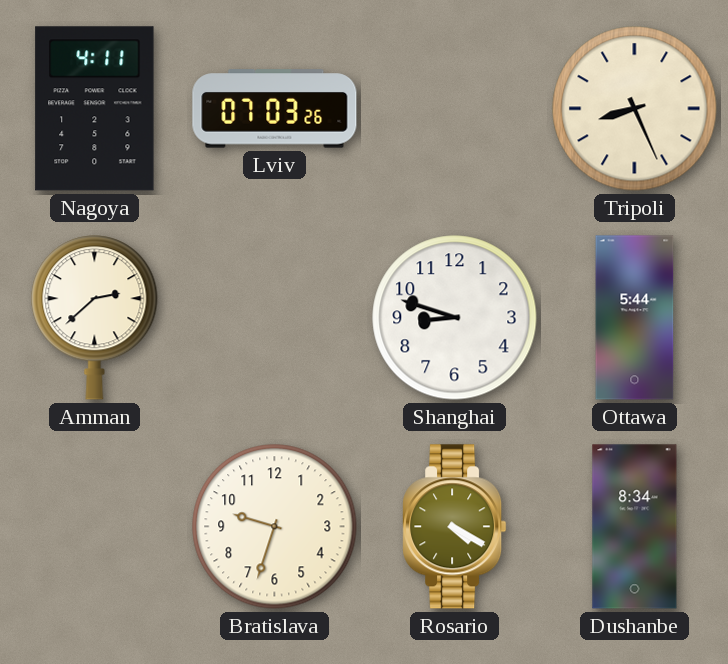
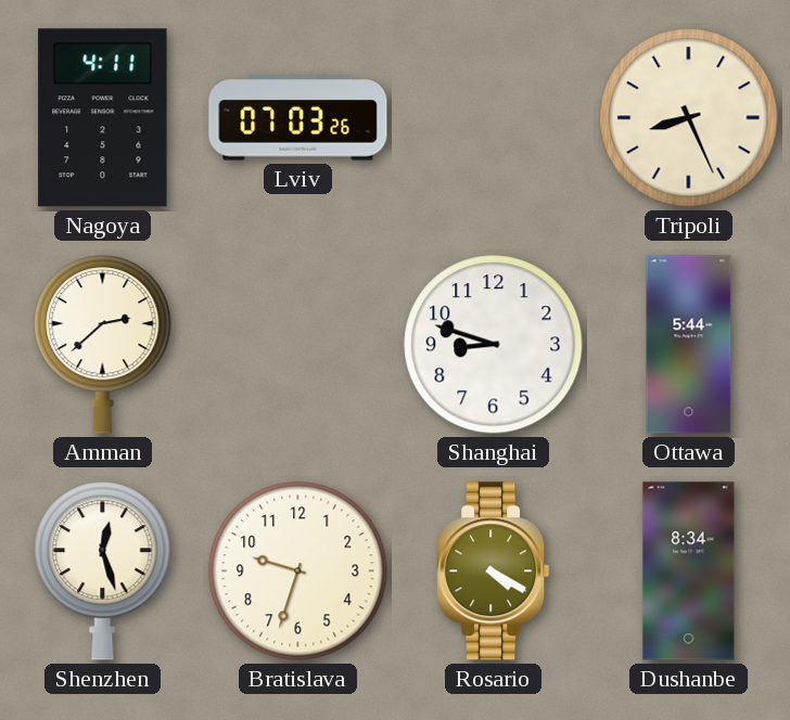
Shenzhen: none -> 12:27 (103, 571)
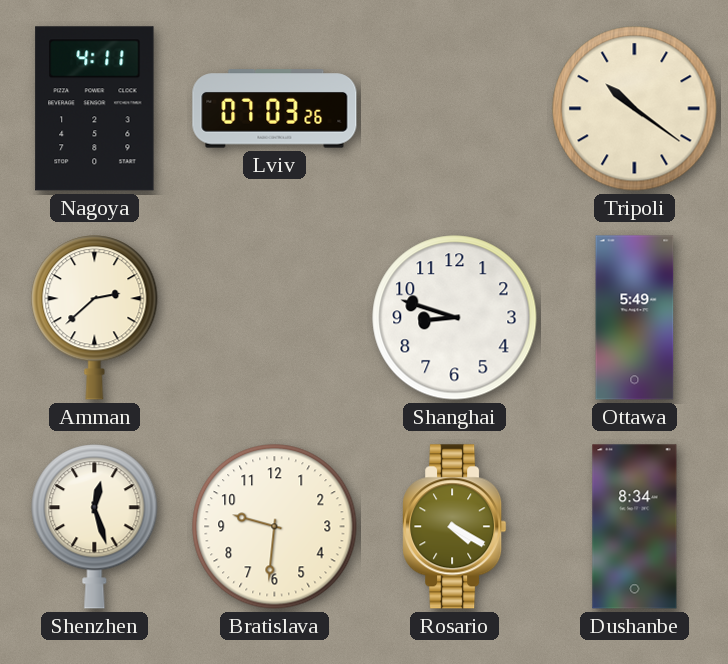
Tripoli: 8:26 -> 10:21 (635, 109)
Ottawa: 5:44 -> 5:49 (635, 318)
Bratislava: 9:33 -> 9:31 (275, 527)
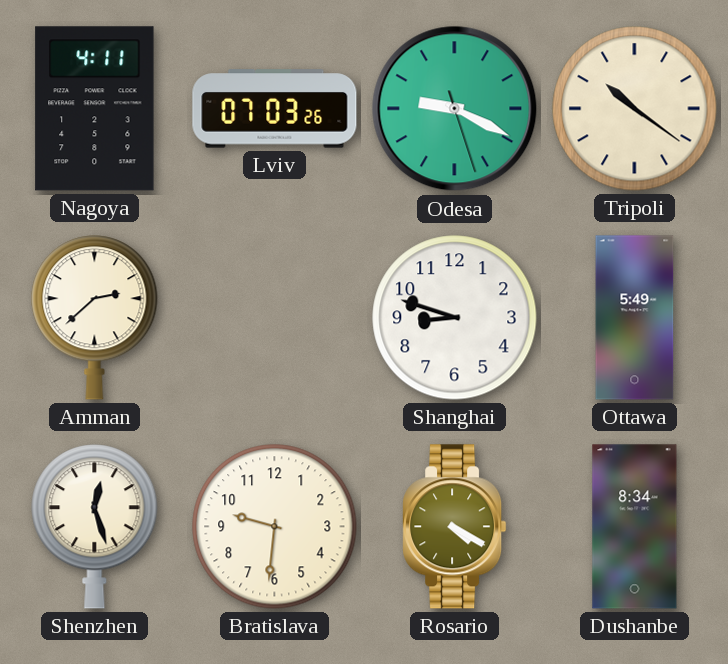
Odesa: none -> 9:19 (455, 109)
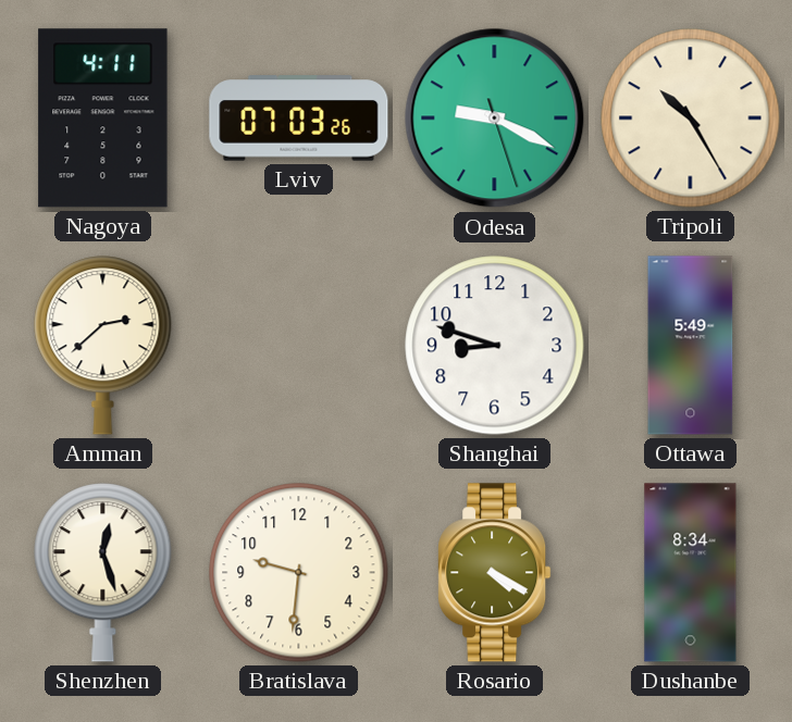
Tripoli: 10:21 -> 10:25 (691, 119)
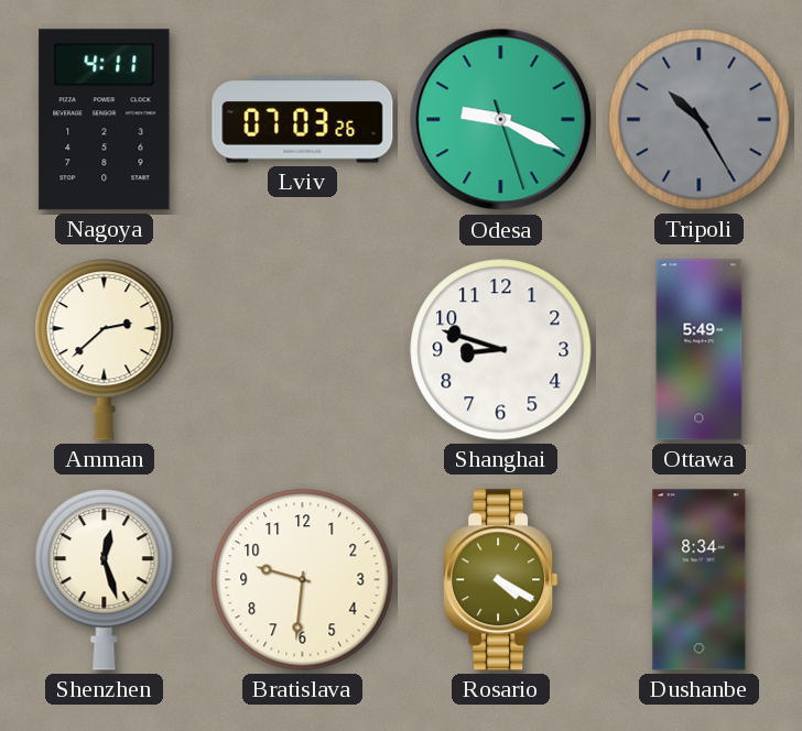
Tripoli dial: cream -> grey (700, 120)
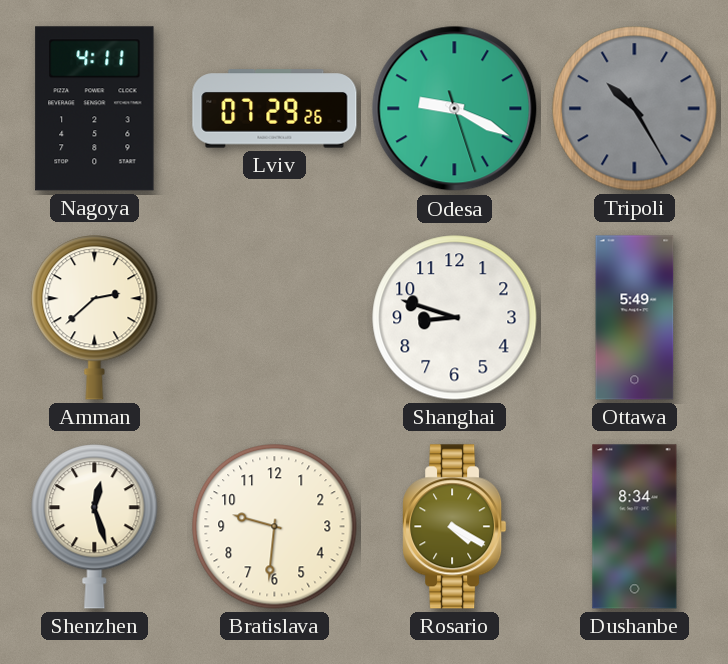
Lviv: 07:03 -> 07:29 (275, 109)
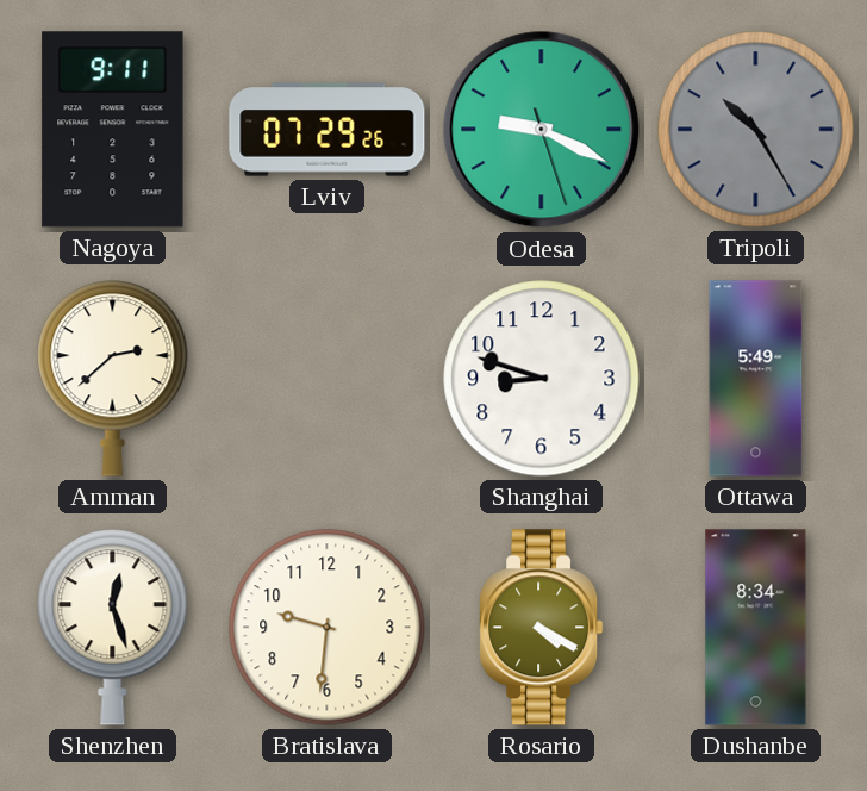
Nagoya: 4:11 -> 9:11 (113, 130)
